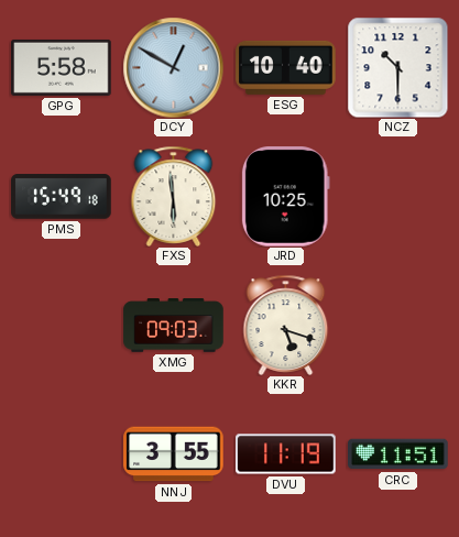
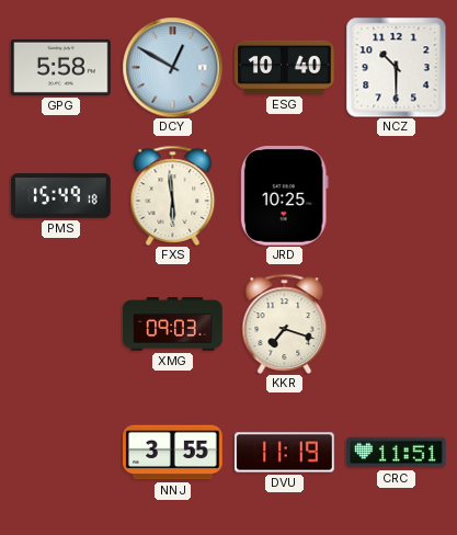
KKR: 5:18 -> 7:18 (285, 323)
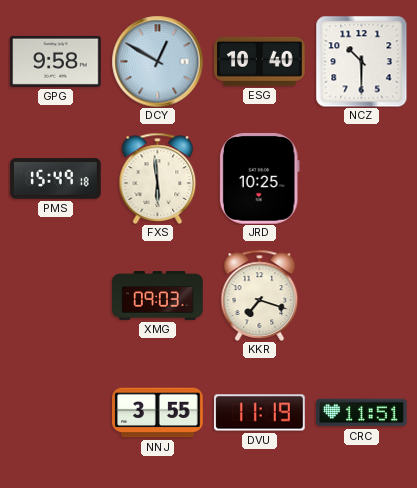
GPG: 5:58 -> 9:58 (56, 61)
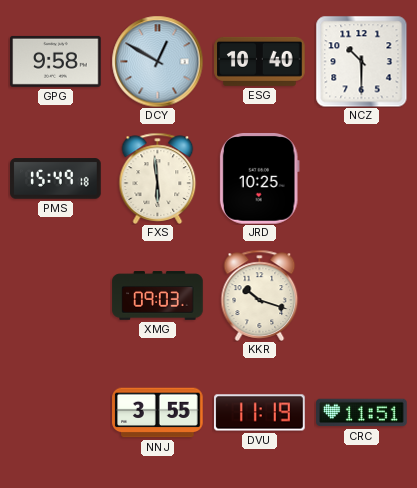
KKR: 7:18 -> 10:18 (260, 295)
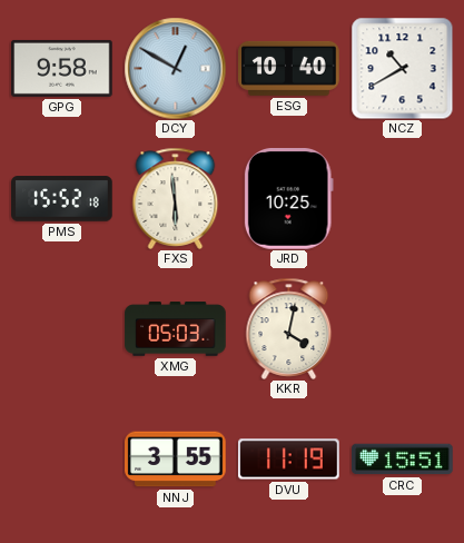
NCZ: 10:30 -> 10:40 (402, 68)
PMS: 15:49 -> 15:52 (62, 199)
XMG: 09:03 -> 05:03 (176, 329)
KKR: 10:18 -> 4:02 (289, 328)
CRC: 11:51 -> 15:51 (403, 460)
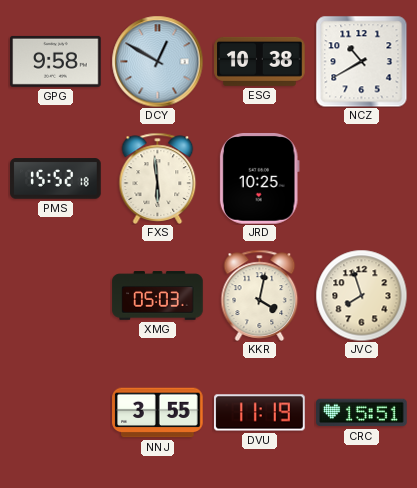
ESG: 10:40 -> 10:38 (260, 61)
JVC: none -> 7:57 (361, 295)
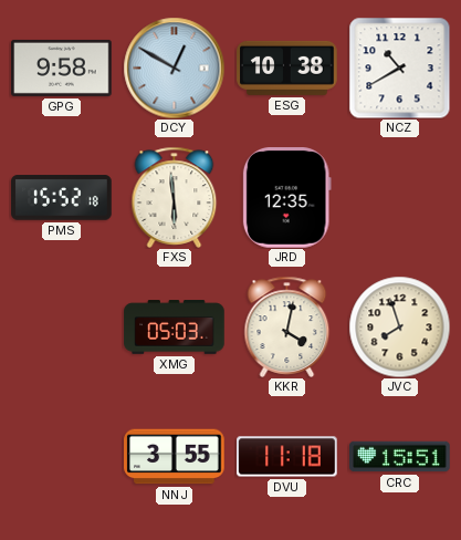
JRD: 10:25 -> 12:35 (286, 198)
DVU: 11:19 -> 11:18 (287, 457)
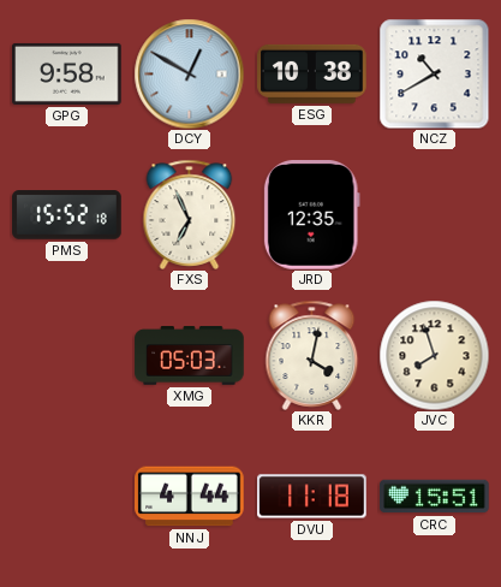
FXS: 5:59 -> 6:56 (190, 214)
NNJ: 3:55 -> 4:44 (190, 497)
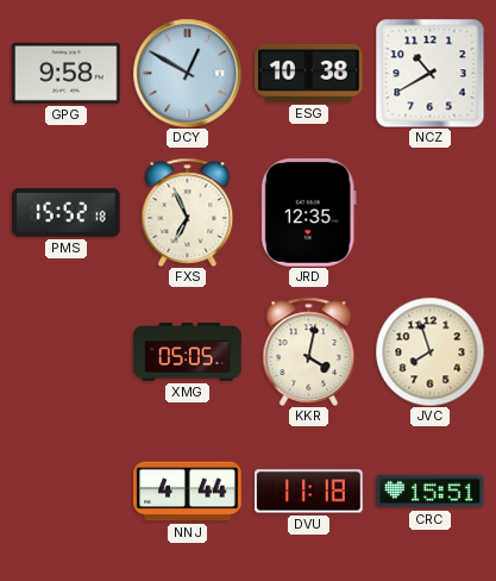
XMG: 05:03 -> 05:05 (188, 352)
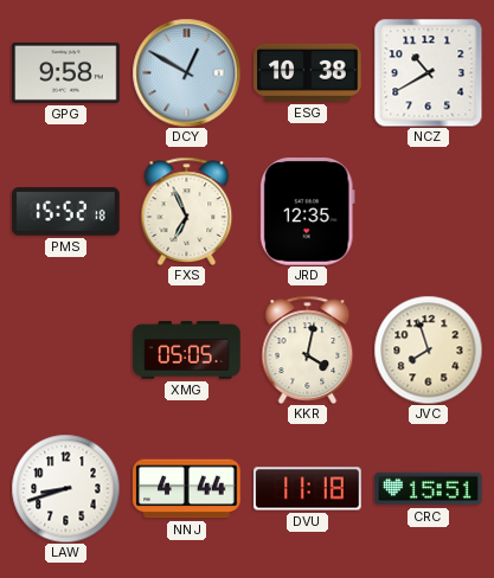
LAW: none -> 8:42 (65, 488)
